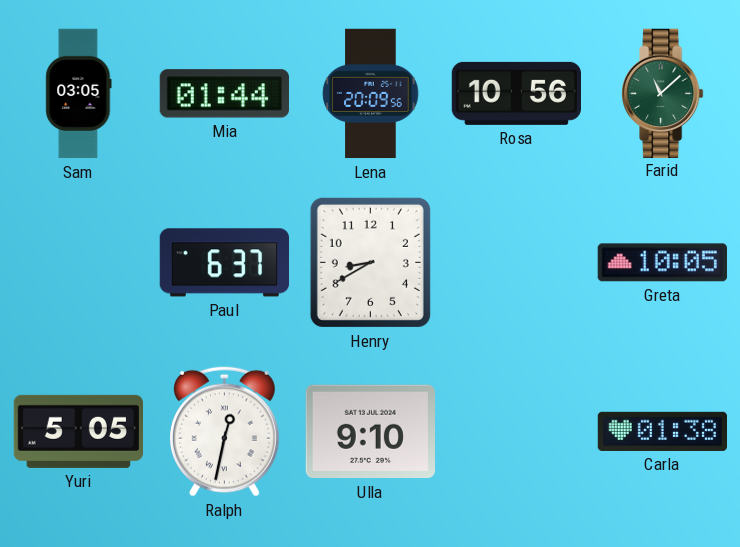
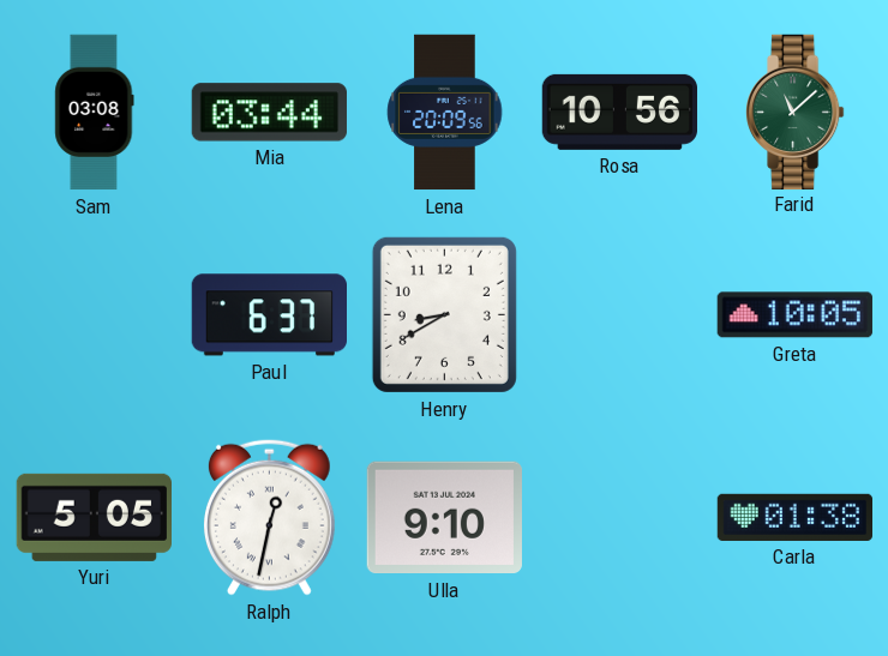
Sam: 03:05 -> 03:08 (95, 113)
Mia: 01:44 -> 03:44 (269, 113)
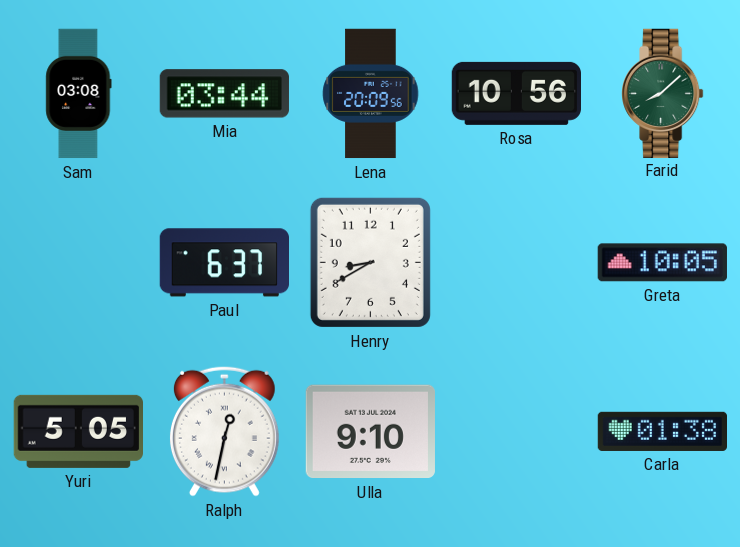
Farid: 11:08 -> 8:08 (663, 93)
